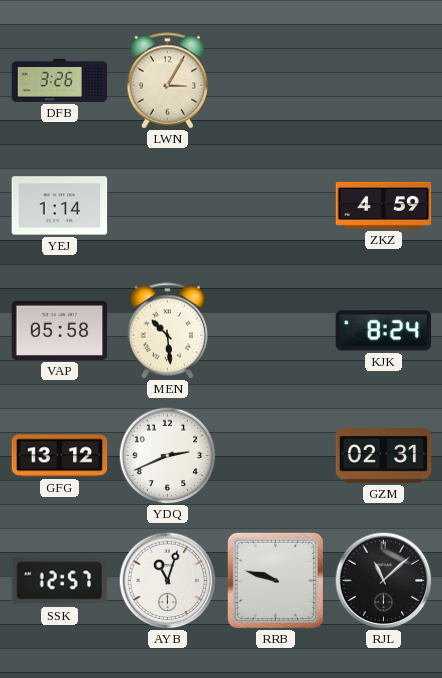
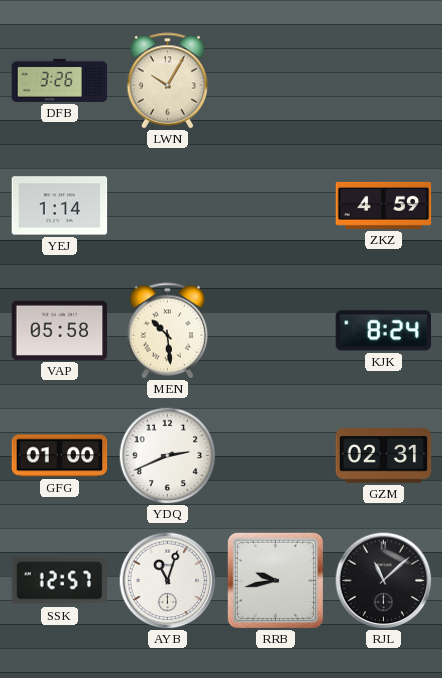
LWN: 3:05 -> 10:05 (168, 81)
GFG: 13:12 -> 01:00 (60, 456)
RRB: 9:48 -> 9:43 (275, 580)
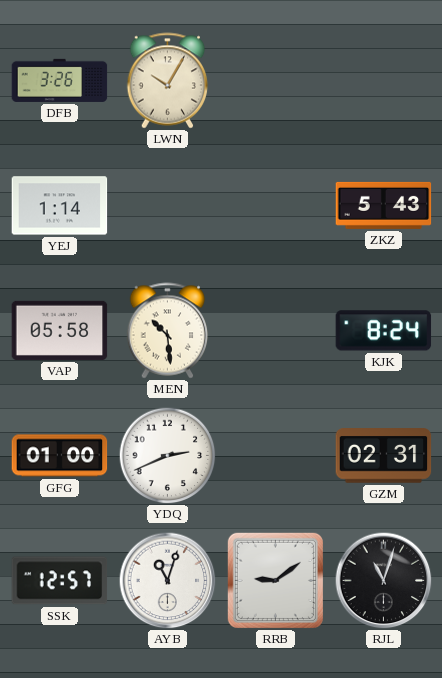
ZKZ: 4:59 -> 5:43 (384, 205)
RRB: 9:43 -> 9:09 (275, 580)
RJL: 11:08 -> 11:03 (384, 581)
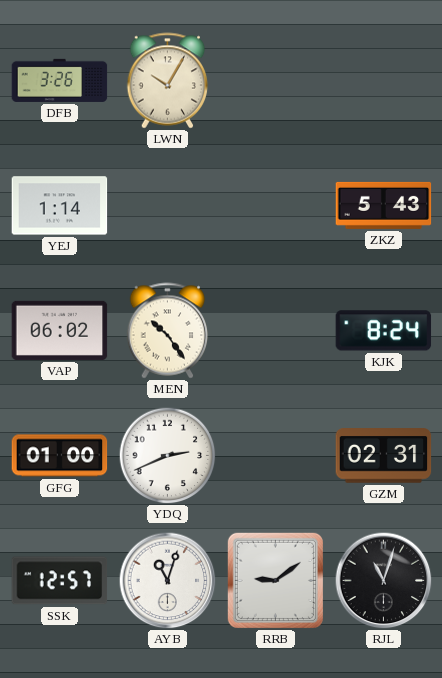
VAP: 05:58 -> 06:02 (60, 330)
MEN: 10:29 -> 10:24 (168, 331)
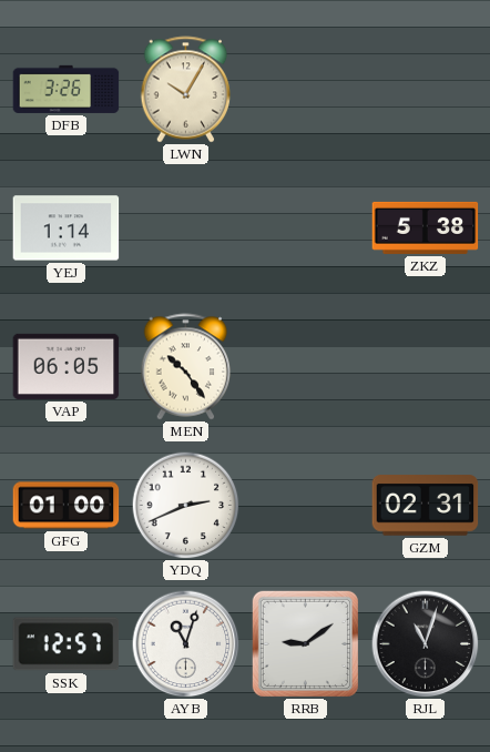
ZKZ: 5:43 -> 5:38 (426, 227)
VAP: 06:02 -> 06:05 (67, 366)
KJK: 8:24 -> none (384, 331)
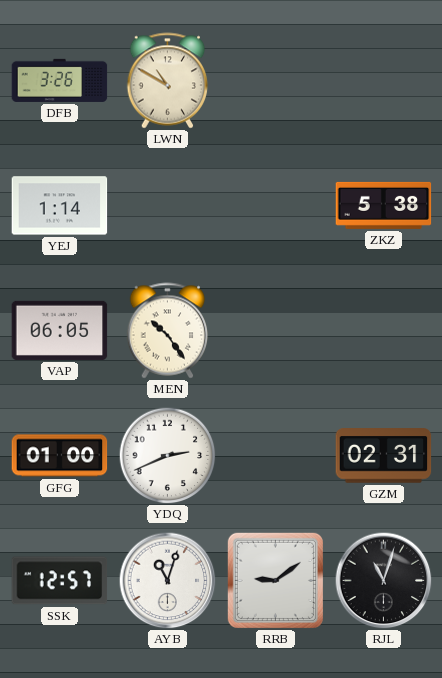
LWN: 10:05 -> 10:50 (168, 81)
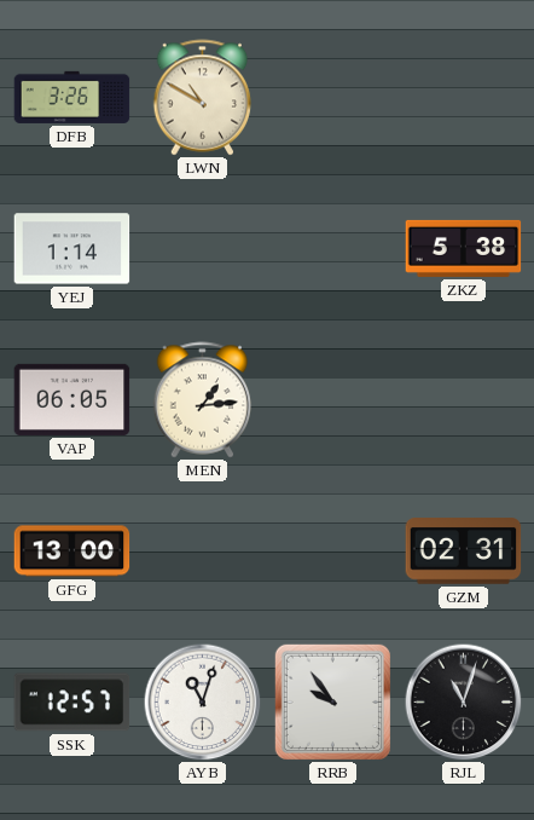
MEN: 10:24 -> 1:14 (203, 400)
GFG: 01:00 -> 13:00 (72, 552)
YDQ: 2:41 -> none (167, 455)
RRB: 9:09 -> 9:54 (332, 701)
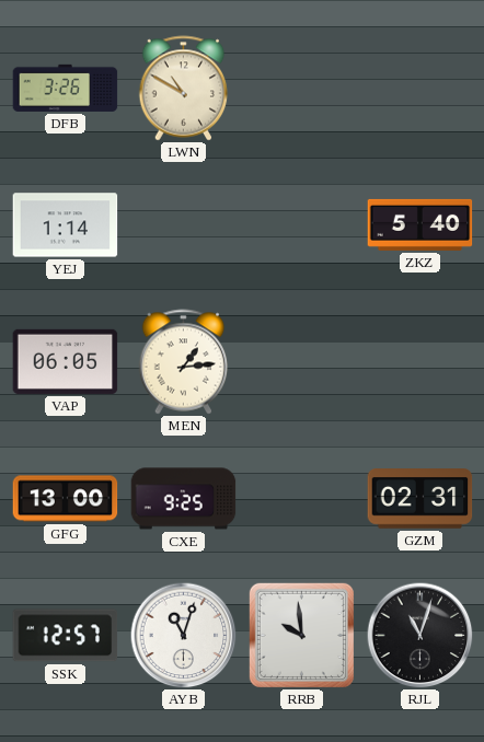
ZKZ: 5:38 -> 5:40 (420, 224)
CXE: none -> 9:25 (184, 499)
RRB: 9:54 -> 9:59 (301, 635)
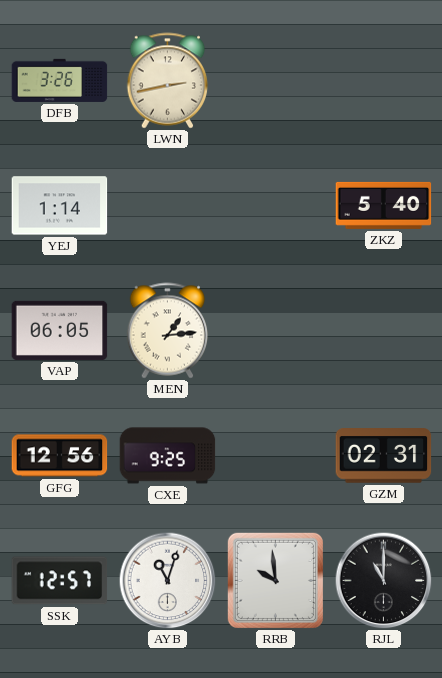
LWN: 10:50 -> 2:43 (168, 81)
GFG: 13:00 -> 12:56 (60, 456)
RJL: 11:03 -> 11:00 (384, 581)
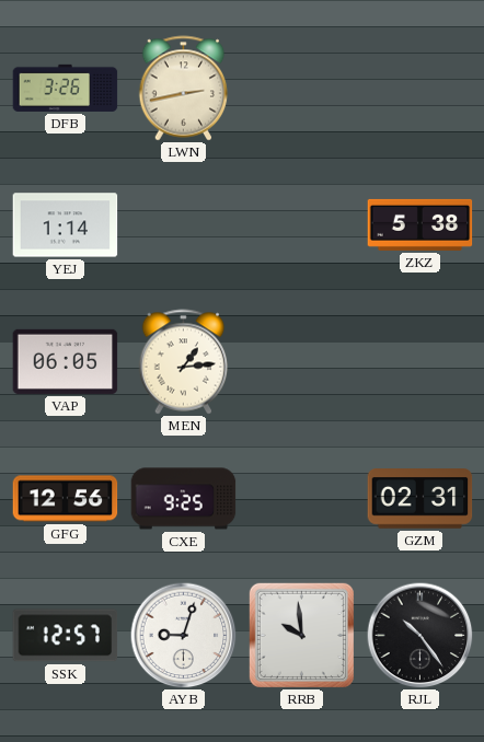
ZKZ: 5:40 -> 5:38 (420, 224)
AYB: 11:03 -> 9:03 (184, 636)
RJL: 11:00 -> 10:24 (420, 636)
